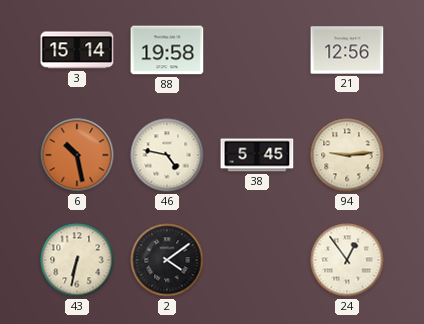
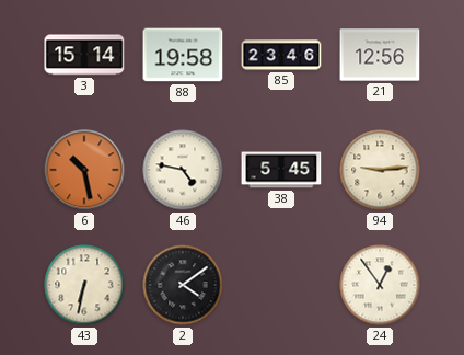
85: none -> 23:46 (281, 55)
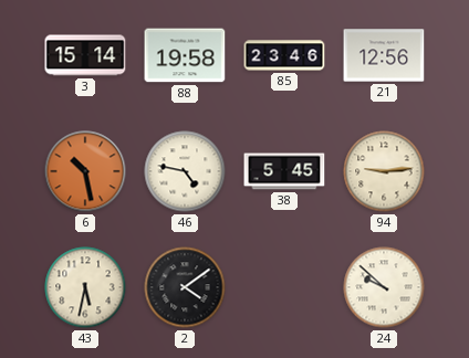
43: 6:32 -> 5:32 (85, 287)
24: 12:54 -> 9:52 (384, 287)
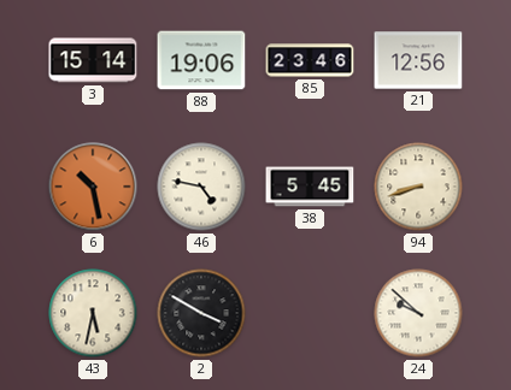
88: 19:58 -> 19:06 (201, 60)
94: 9:14 -> 8:42 (418, 187)
2: 4:09 -> 3:50 (201, 313)
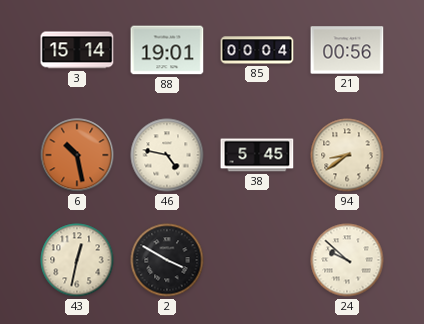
88: 19:06 -> 19:01 (167, 50)
85: 23:46 -> 00:04 (257, 50)
21: 12:56 -> 00:56 (347, 50)
94: 8:42 -> 8:39 (347, 155)
43: 5:32 -> 12:32 (77, 260)
